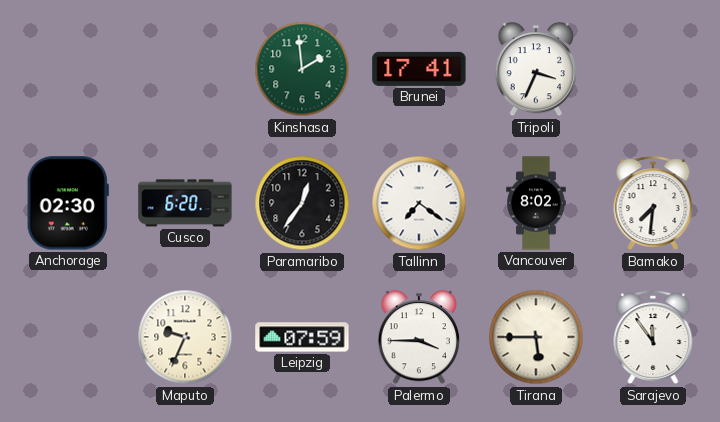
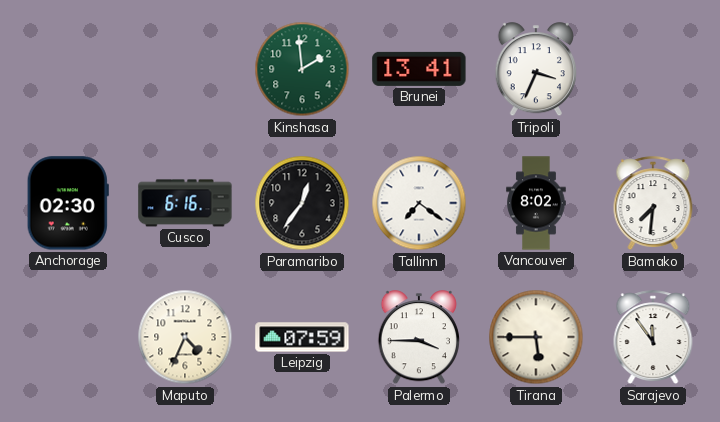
Brunei: 17:41 -> 13:41 (419, 69)
Cusco: 6:20 -> 6:16 (185, 203)
Maputo: 9:34 -> 4:34 (185, 337)
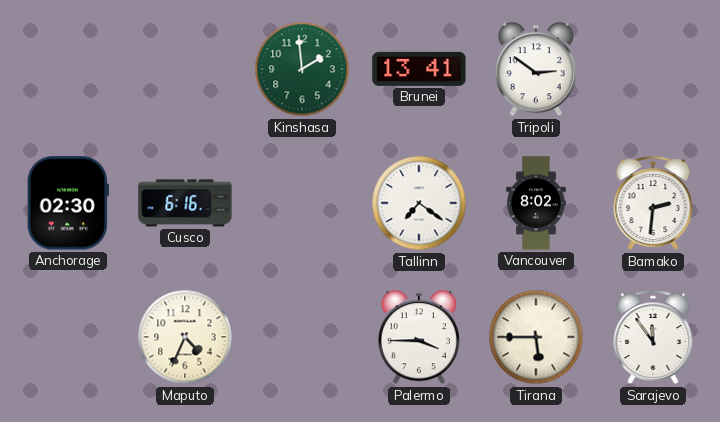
Tripoli: 3:34 -> 2:51 (536, 70)
Paramaribo: 12:36 -> none (302, 203)
Bamako: 7:31 -> 2:31 (653, 204)
Leipzig: 07:59 -> none (302, 337)
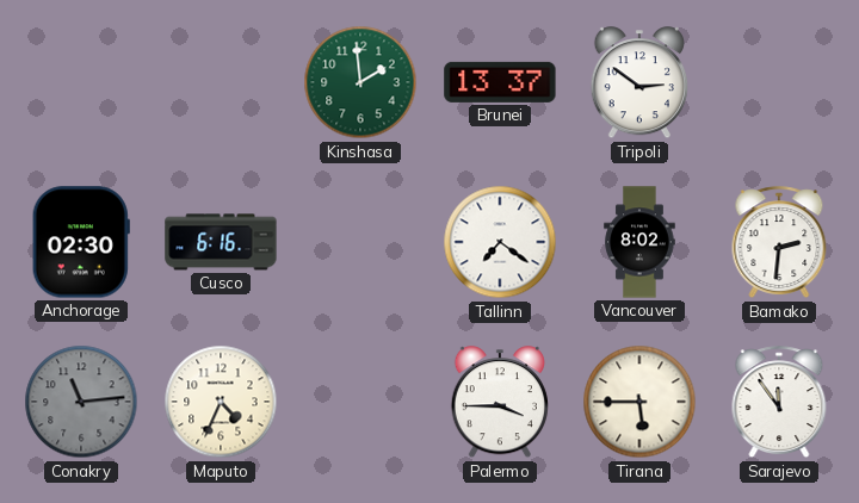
Brunei: 13:41 -> 13:37 (500, 82)
Conakry: none -> 11:14 (81, 402)
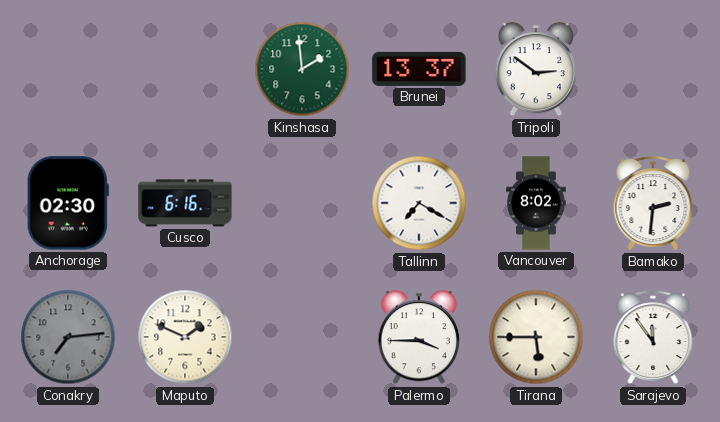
Tallinn: 7:21 -> 7:20 (419, 203)
Conakry: 11:14 -> 7:14 (68, 337)
Maputo: 4:34 -> 1:49 (185, 337)
